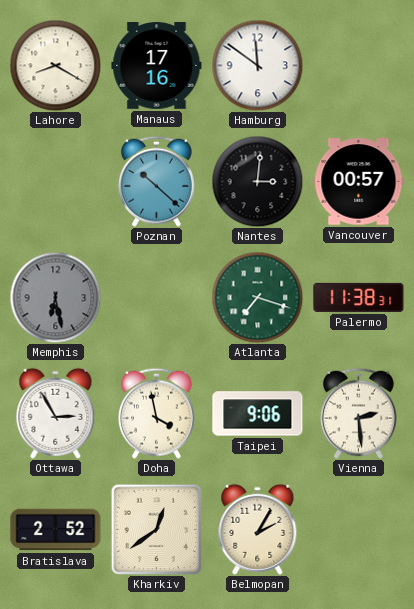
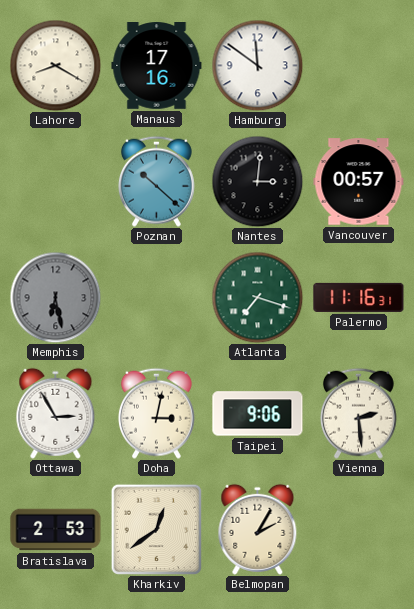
Palermo: 11:38 -> 11:16 (359, 297)
Doha: 3:58 -> 3:02 (156, 413)
Bratislava: 2:52 -> 2:53 (56, 530)
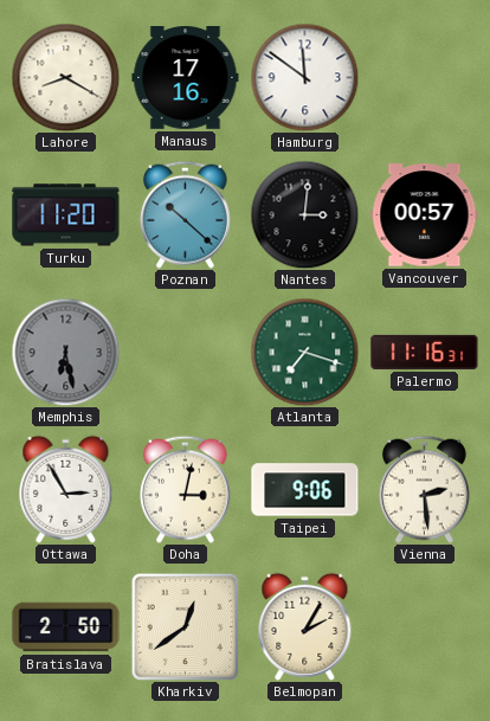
Turku: none -> 11:20 (66, 215)
Bratislava: 2:53 -> 2:50 (66, 627)
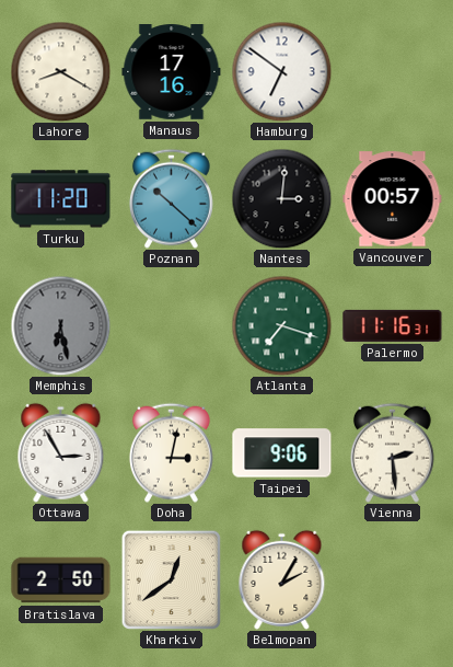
Hamburg: 11:51 -> 6:51 (281, 71)
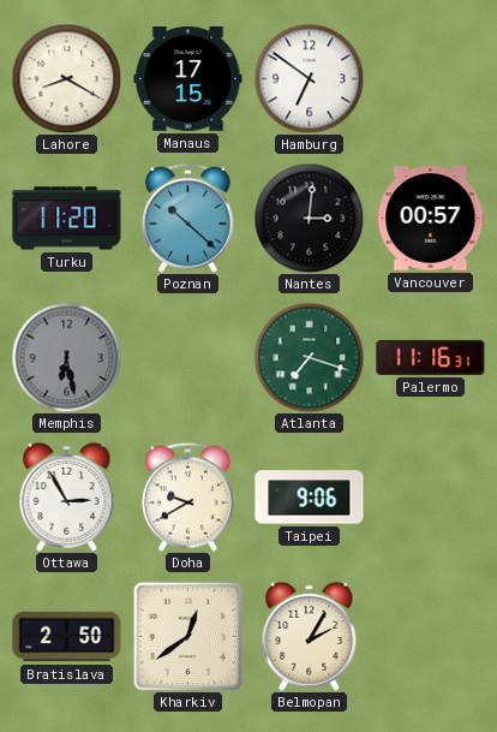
Manaus: 17:16 -> 17:15 (188, 79)
Doha: 3:02 -> 9:40 (187, 496)
Vienna: 2:29 -> none (392, 452)
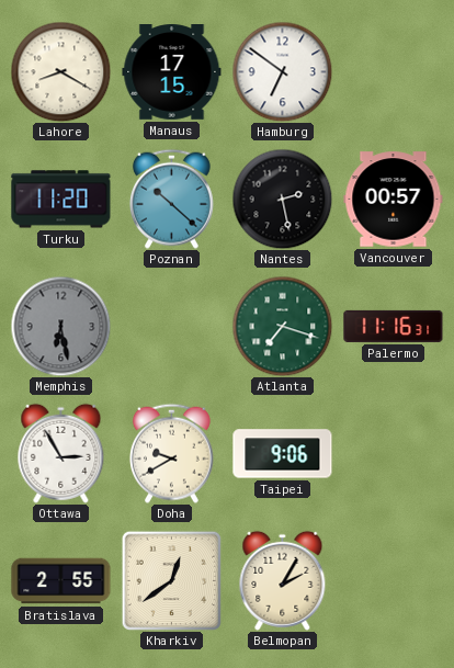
Nantes: 3:01 -> 2:28 (282, 199)
Bratislava: 2:50 -> 2:55 (61, 581)
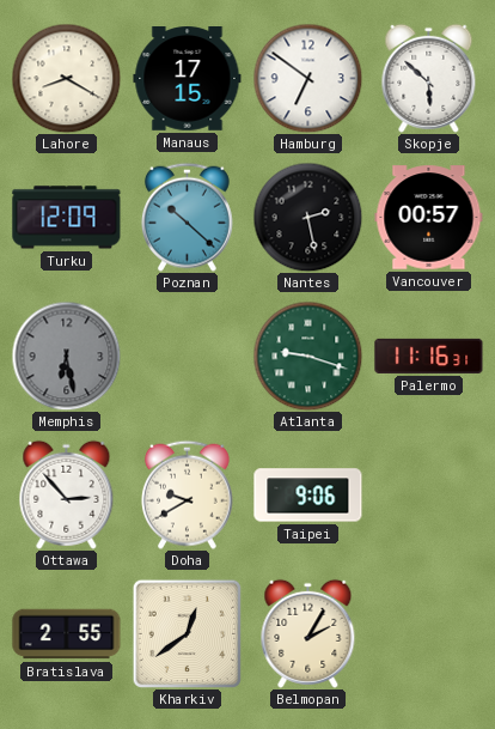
Skopje: none -> 5:52 (429, 78)
Turku: 11:20 -> 12:09 (67, 218)
Atlanta: 7:18 -> 9:18 (307, 356)
Ottawa: 2:55 -> 2:53 (67, 494)
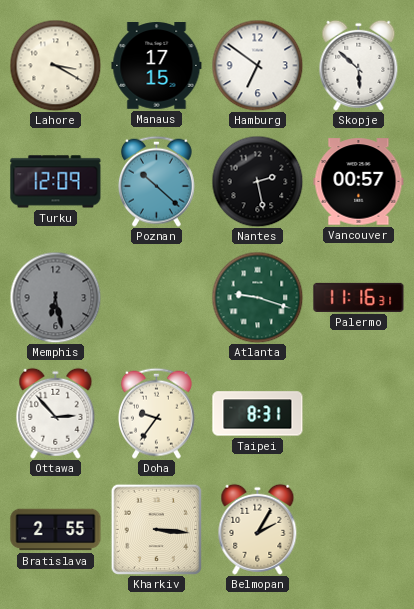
Lahore: 8:20 -> 3:20 (55, 65)
Doha: 9:40 -> 9:36 (156, 413)
Taipei: 9:06 -> 8:31 (258, 414)
Kharkiv: 12:39 -> 3:16 (156, 529)
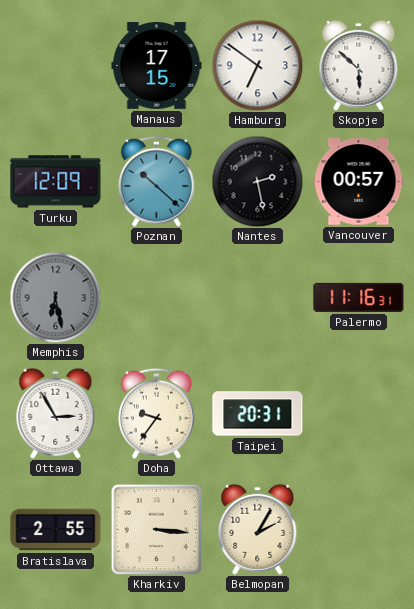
Lahore: 3:20 -> none (55, 65)
Atlanta: 9:18 -> none (257, 297)
Ottawa: 2:53 -> 2:55 (56, 413)
Taipei: 8:31 -> 20:31 (258, 414)
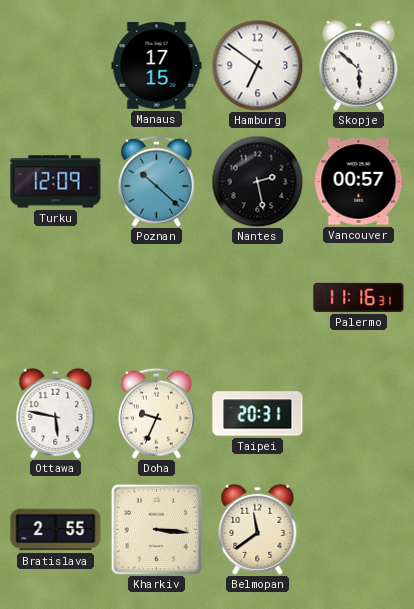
Memphis: 6:28 -> none (55, 297)
Ottawa: 2:55 -> 5:47 (56, 413)
Doha: 9:36 -> 9:34 (156, 413)
Belmopan: 2:05 -> 11:39 (258, 529)
